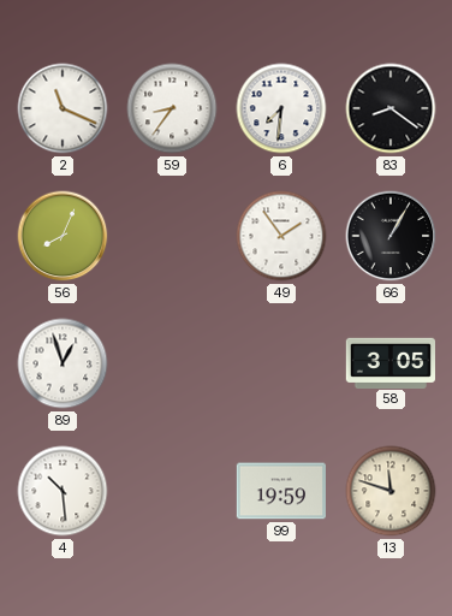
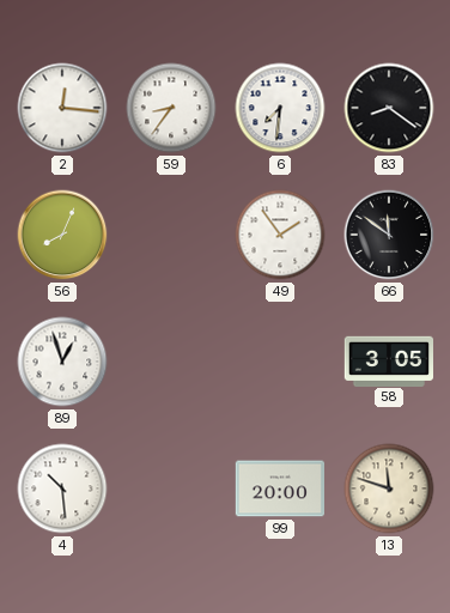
2: 11:19 -> 12:16 (62, 108)
66: 1:05 -> 11:51 (389, 235)
99: 19:59 -> 20:00 (279, 488)
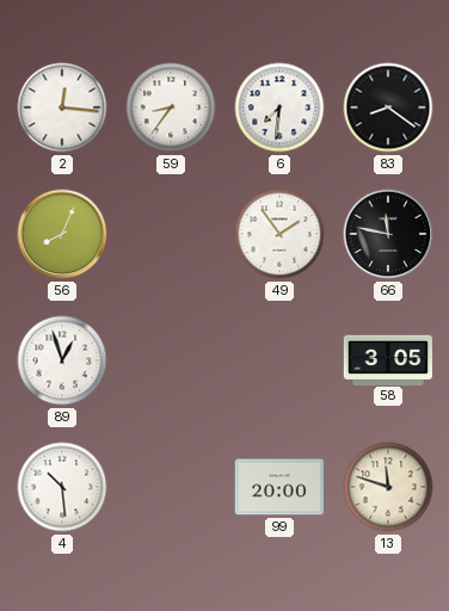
66: 11:51 -> 11:47 (388, 234)
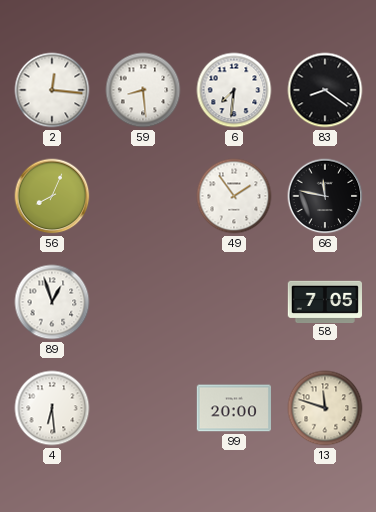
59: 8:36 -> 8:29 (143, 90)
58: 3:05 -> 7:05 (324, 301)
4: 10:29 -> 6:29 (52, 408)
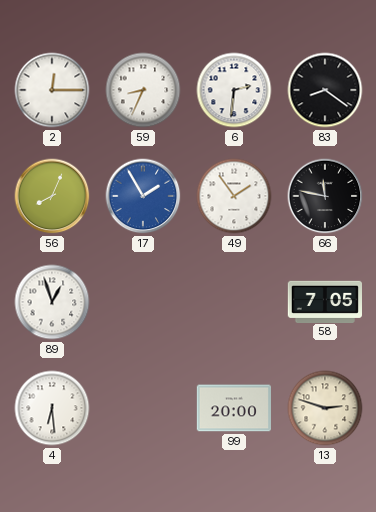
2: 12:16 -> 12:15 (52, 90)
59: 8:29 -> 8:34 (143, 90)
6: 7:31 -> 2:31 (234, 90)
17: none -> 1:55 (143, 196)
13: 11:48 -> 2:48 (325, 408)
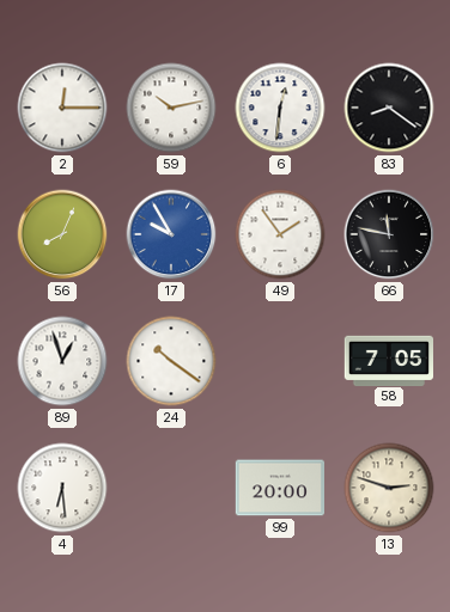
59: 8:34 -> 10:13 (171, 108)
6: 2:31 -> 12:31 (280, 108)
17: 1:55 -> 9:55 (171, 234)
24: none -> 10:21 (171, 361)
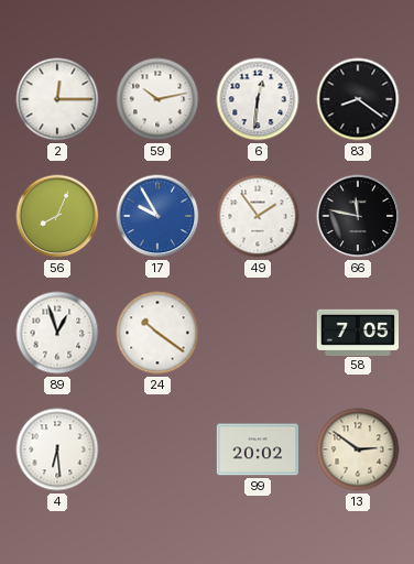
99: 20:00 -> 20:02 (257, 449)
13: 2:48 -> 2:51 (358, 449)
